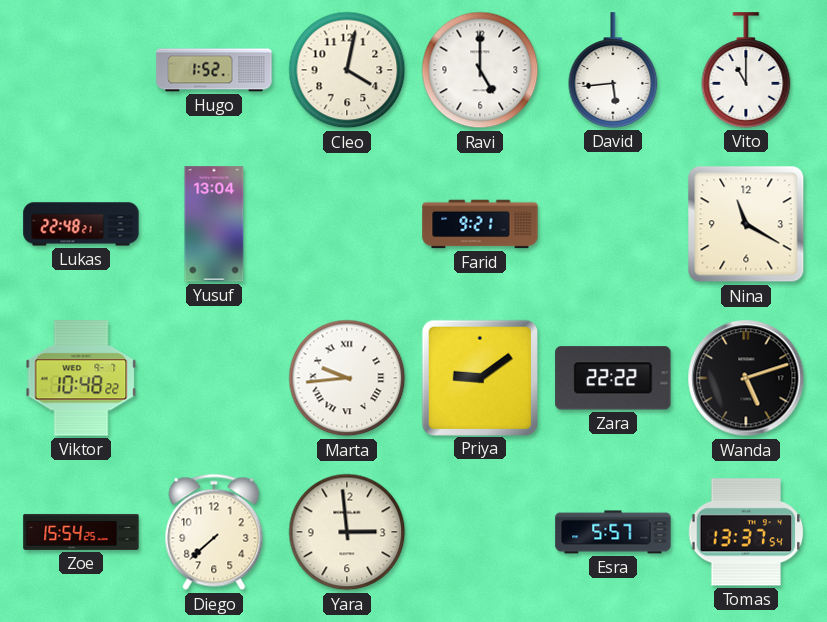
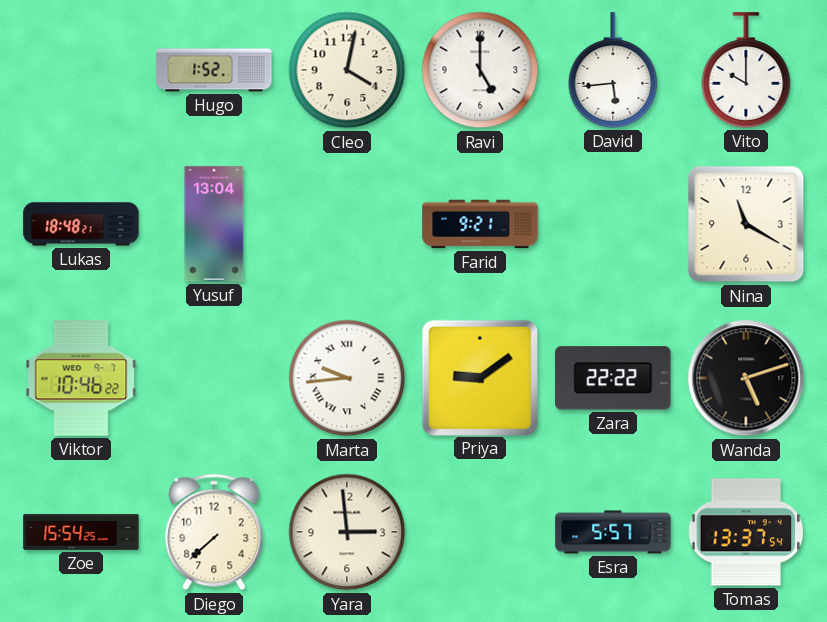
Vito: 11:00 -> 10:00 (746, 70)
Lukas: 22:48 -> 18:48 (81, 224)
Viktor: 10:48 -> 10:46 (81, 378)
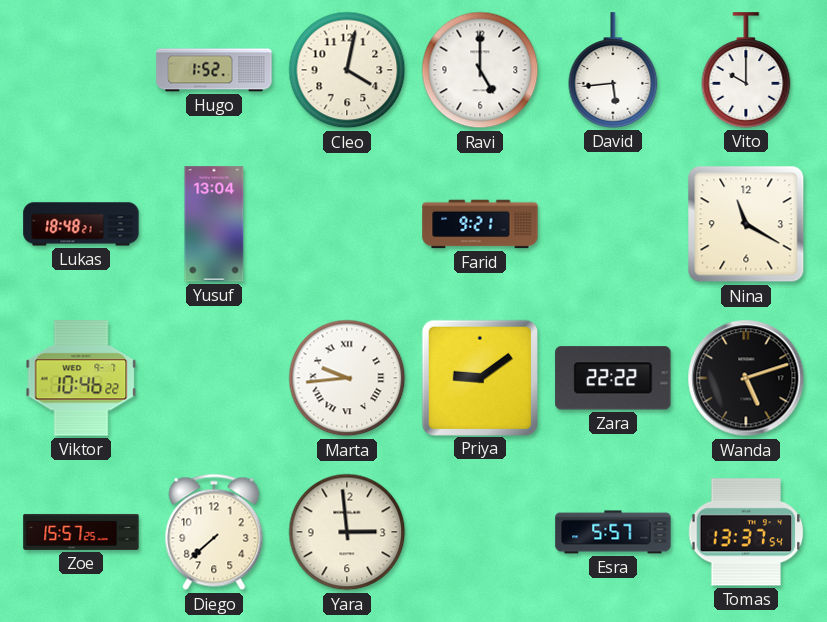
Zoe: 15:54 -> 15:57 (81, 532)
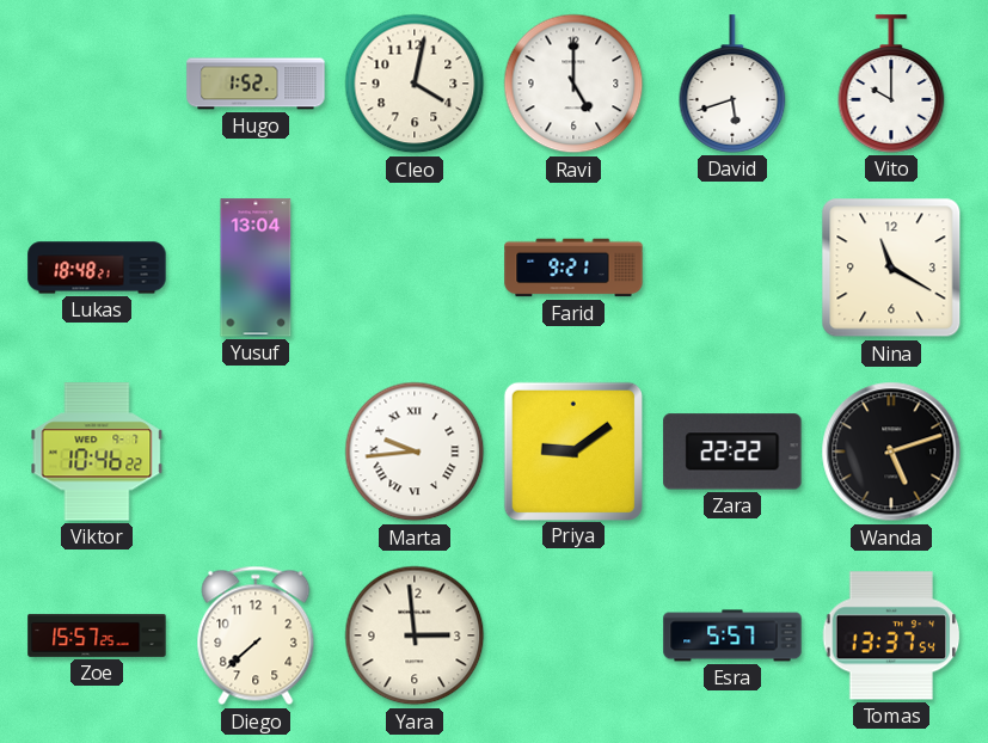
David: 5:44 -> 5:42 (732, 84)
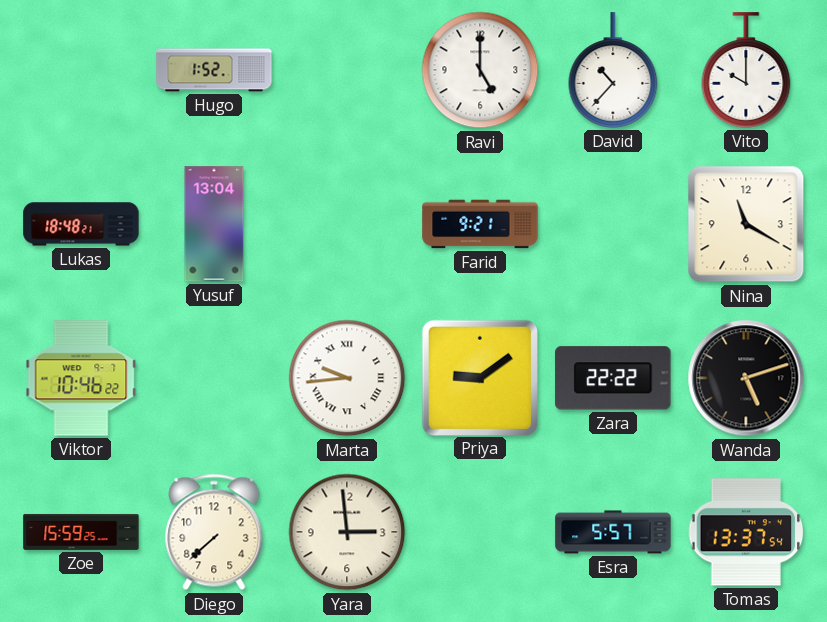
Cleo: 4:02 -> none (415, 84)
David: 5:42 -> 10:37 (613, 70)
Zoe: 15:57 -> 15:59 (81, 532)
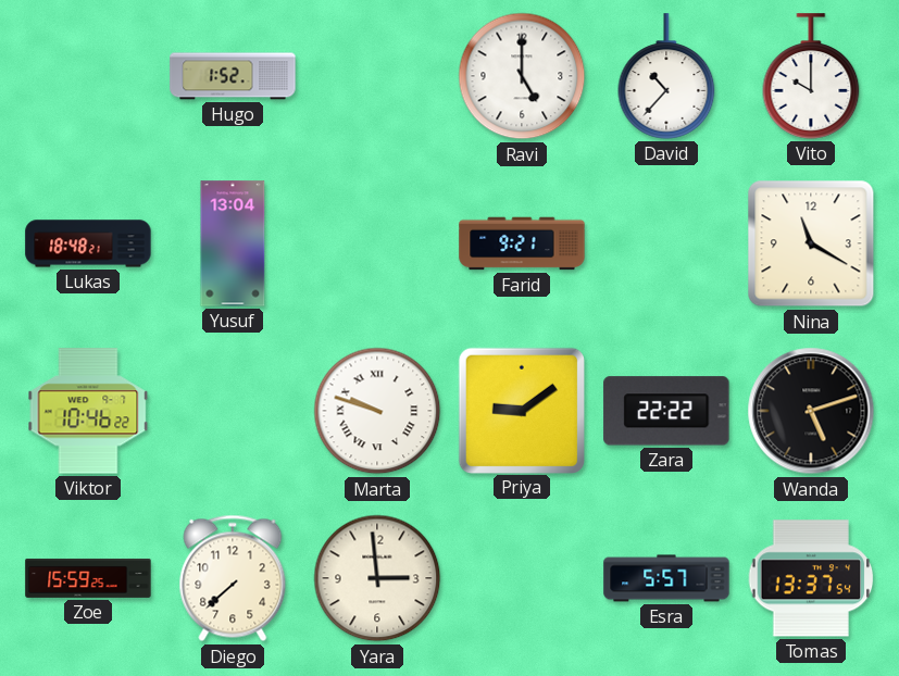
Marta: 9:44 -> 9:48 (377, 411)
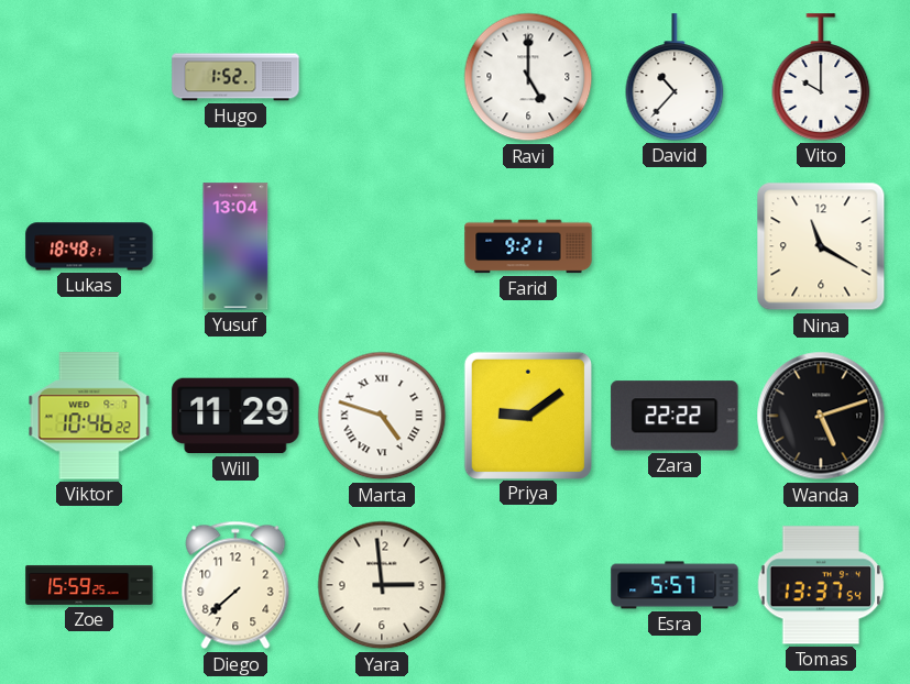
Will: none -> 11:29 (235, 416)
Marta: 9:48 -> 4:48 (382, 416)
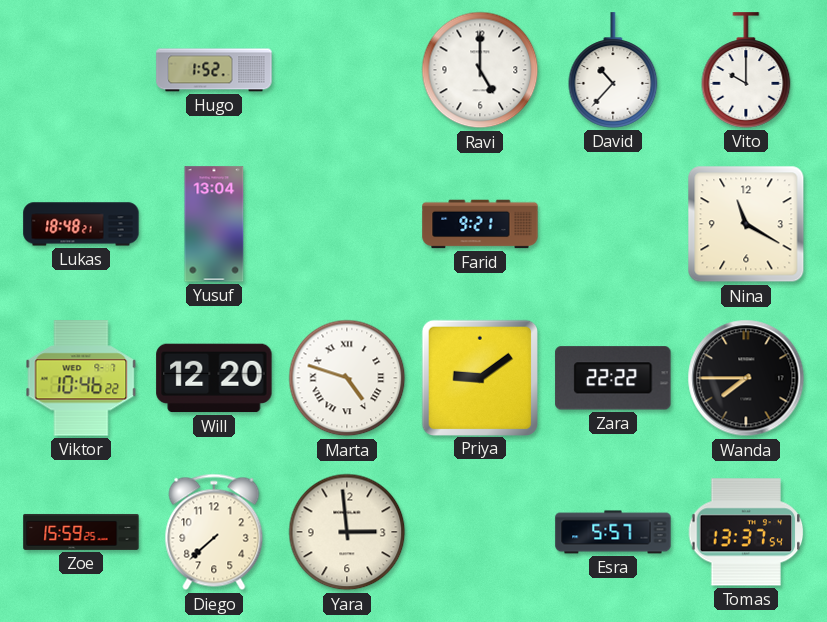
Will: 11:29 -> 12:20 (214, 378)
Wanda: 5:12 -> 7:45 (746, 378)
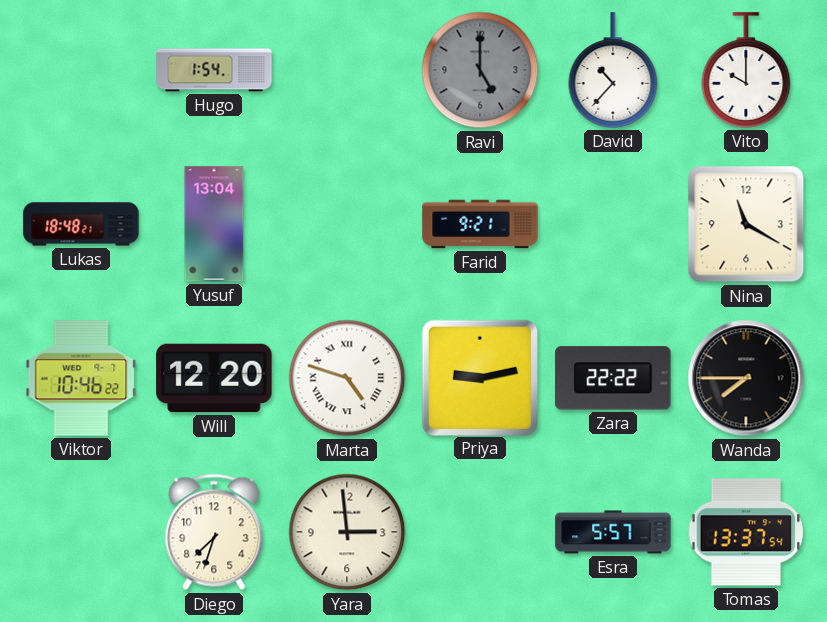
Hugo: 1:52 -> 1:54 (214, 70)
Ravi dial: white -> grey (480, 70)
Priya: 9:09 -> 9:13 (479, 377)
Zoe: 15:59 -> none (81, 532)
Diego: 7:38 -> 7:33 (214, 532)
